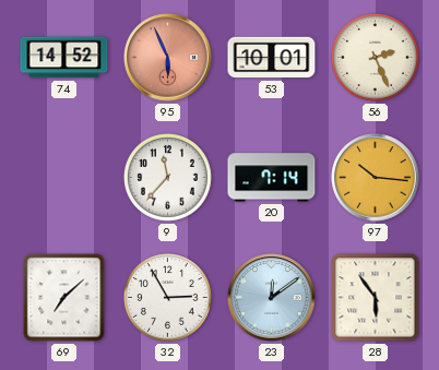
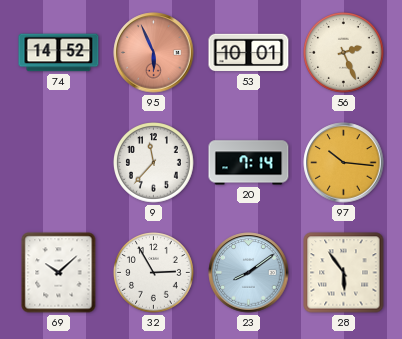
69: 7:08 -> 10:08 (59, 273)
23: 12:09 -> 8:09 (249, 273)
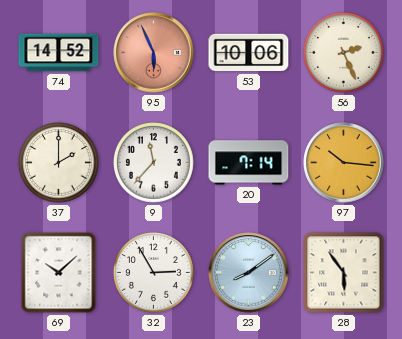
53: 10:01 -> 10:06 (249, 53)
37: none -> 2:00 (59, 163)
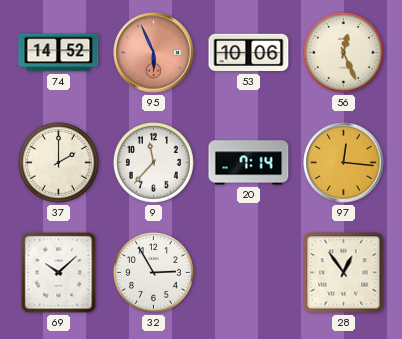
56: 2:26 -> 12:26 (344, 53)
97: 10:16 -> 12:16 (344, 163)
23: 8:09 -> none (249, 273)
28: 5:54 -> 12:54 (344, 273)
